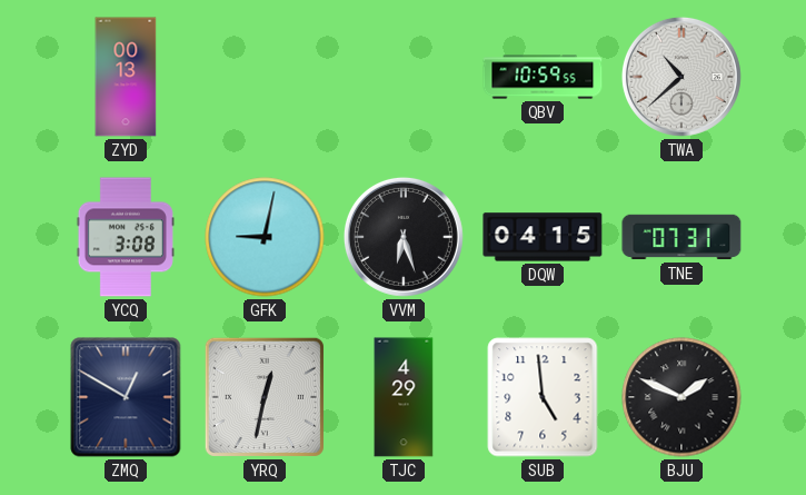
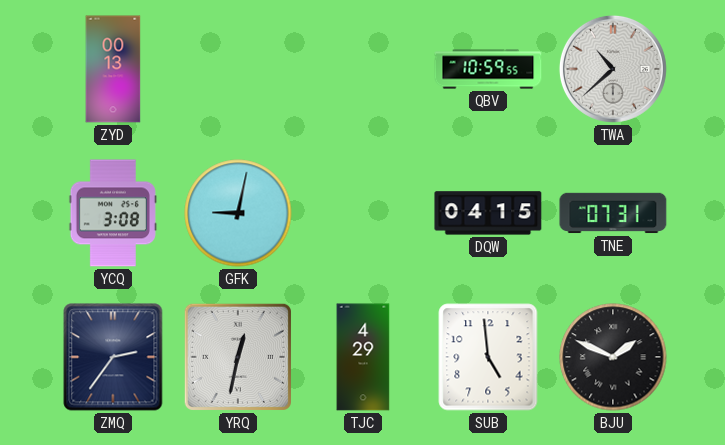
VVM: 6:27 -> none (404, 237)
ZMQ: 12:50 -> 2:36 (113, 357)
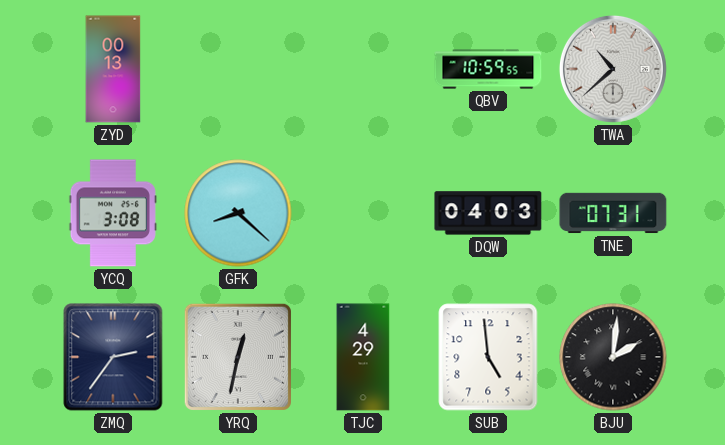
GFK: 9:02 -> 8:22 (238, 213)
DQW: 04:15 -> 04:03 (488, 213)
BJU: 1:49 -> 2:01 (613, 357)
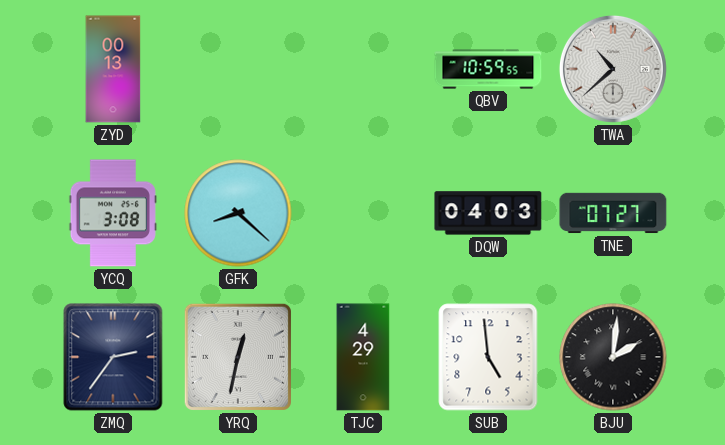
TNE: 07:31 -> 07:27 (613, 213)
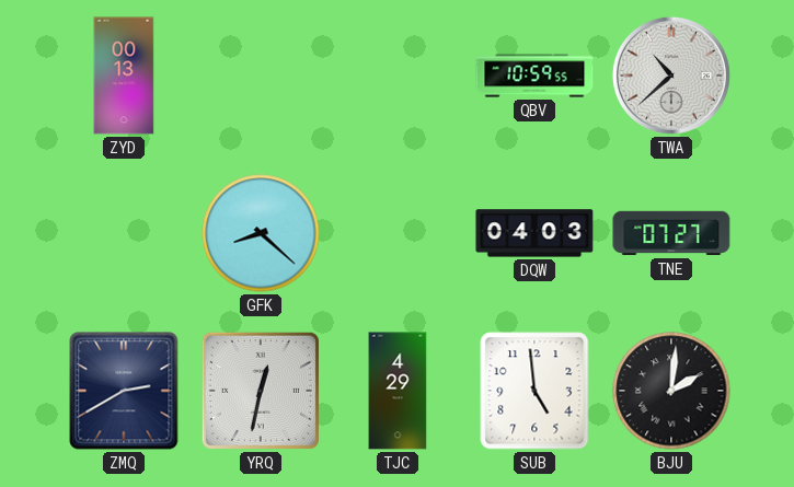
YCQ: 3:08 -> none (113, 213)
ZMQ: 2:36 -> 2:40 (124, 391)
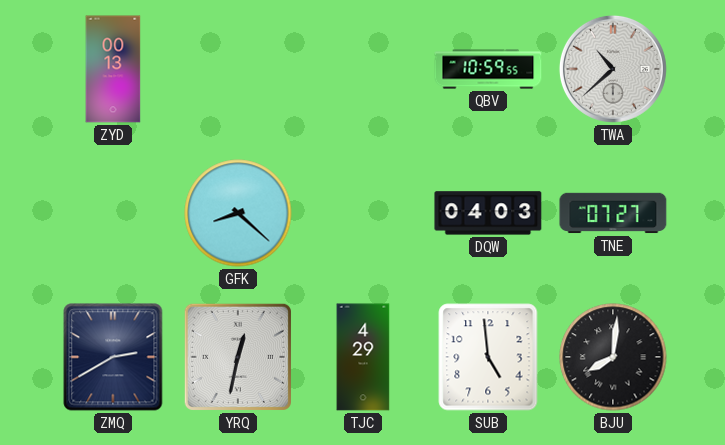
BJU: 2:01 -> 8:01 (613, 357)
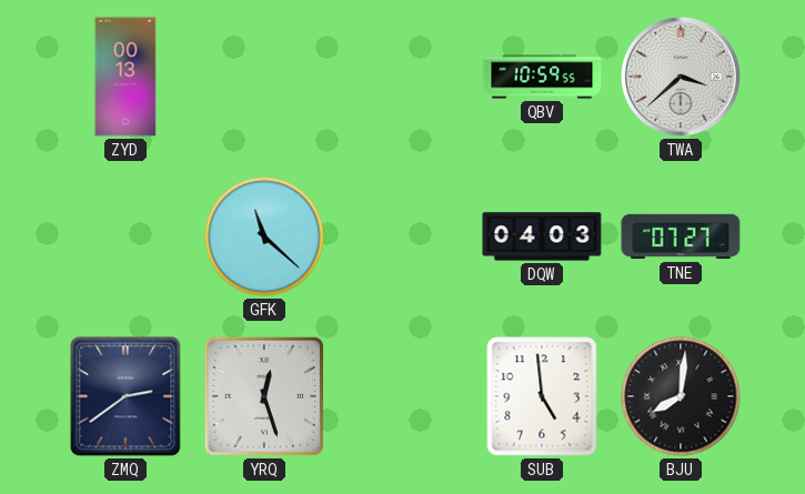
TWA: 10:38 -> 3:38 (681, 77)
GFK: 8:22 -> 11:22 (264, 236)
ZMQ: 2:40 -> 2:39 (125, 396)
YRQ: 12:32 -> 12:27 (264, 396)
TJC: 4:29 -> none (363, 357)
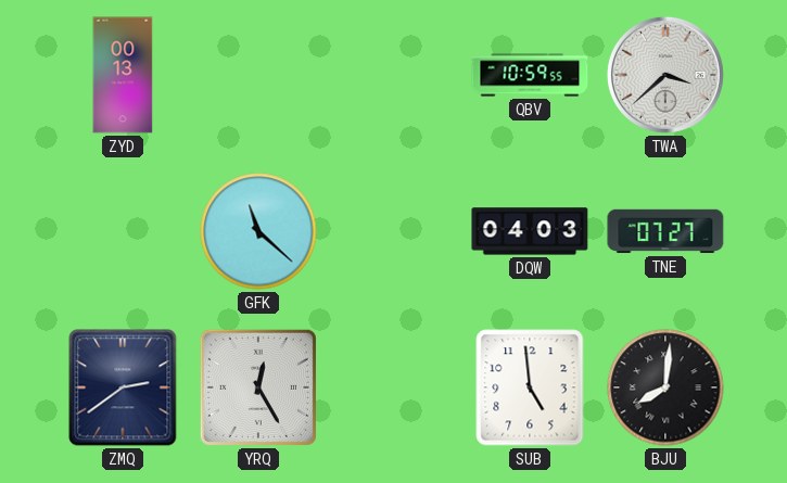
YRQ: 12:27 -> 12:25 (258, 387)
